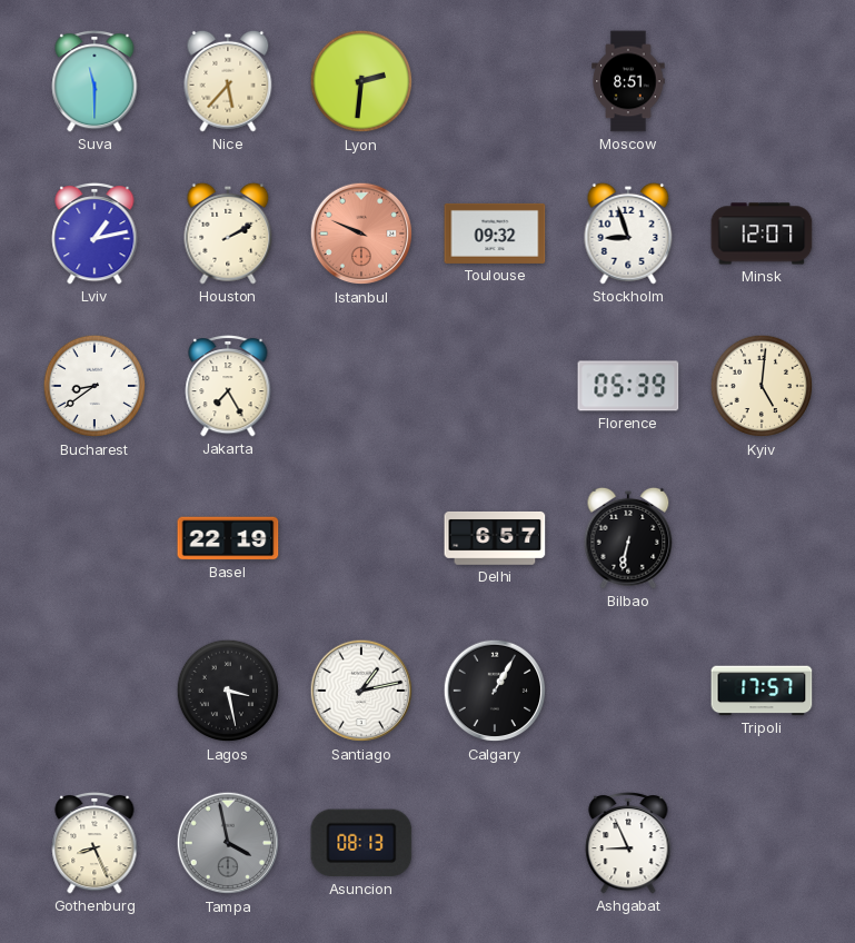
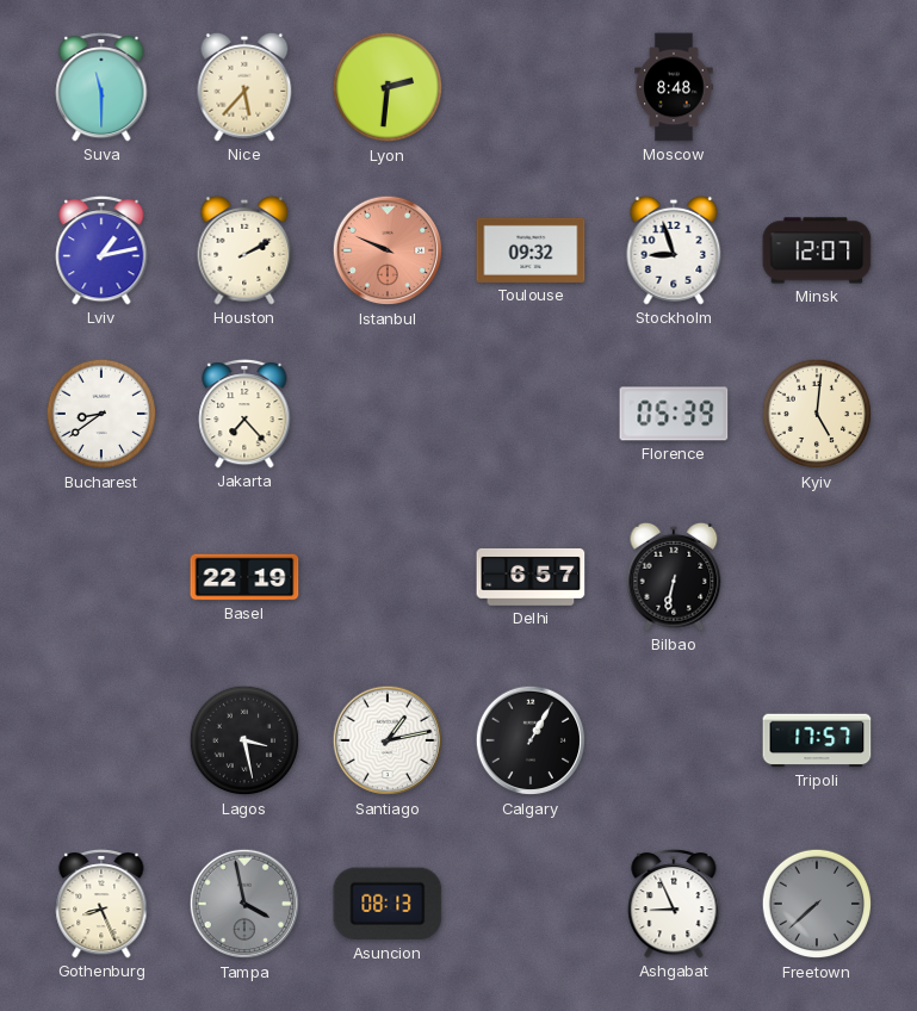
Moscow: 8:51 -> 8:48 (674, 87)
Jakarta: 7:25 -> 7:23 (244, 414)
Freetown: none -> 7:38 (817, 904)
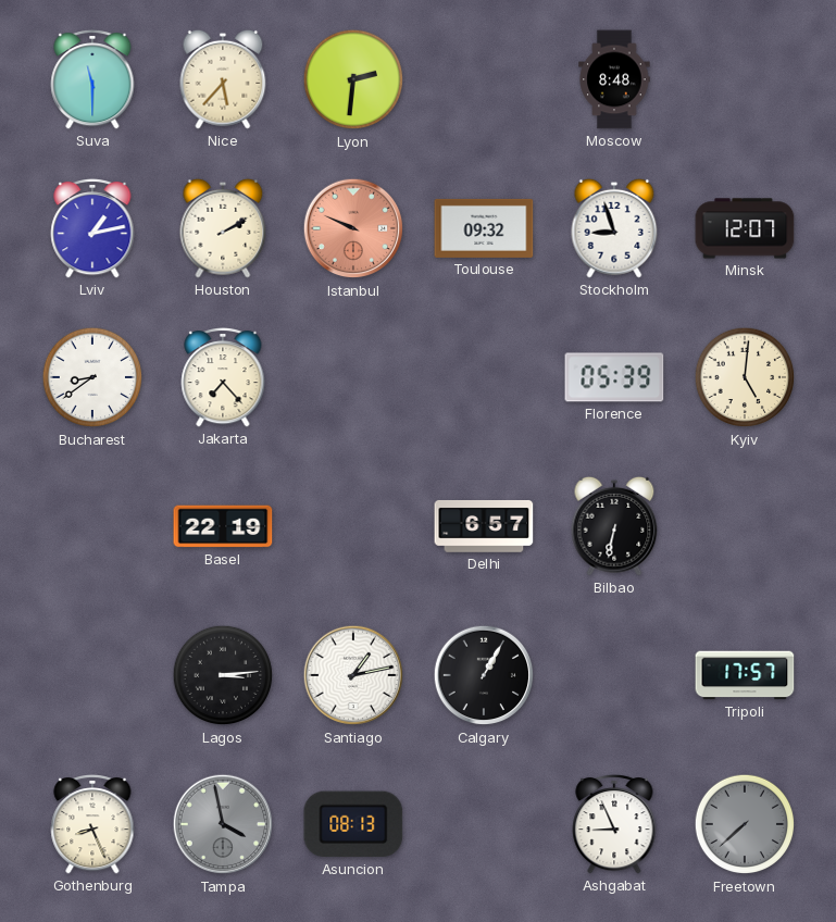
Lagos: 3:28 -> 3:14 (223, 675)
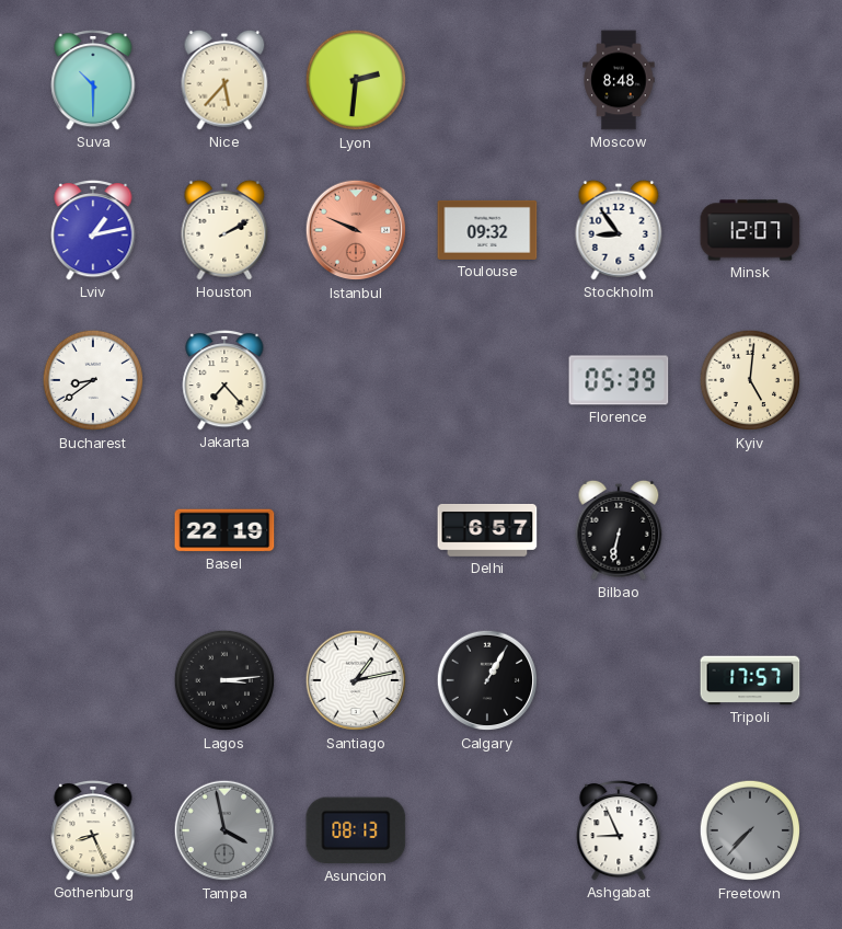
Suva: 11:30 -> 10:30 (93, 80)
Stockholm: 8:57 -> 8:54 (619, 230)
Freetown: 7:38 -> 7:37 (750, 830)
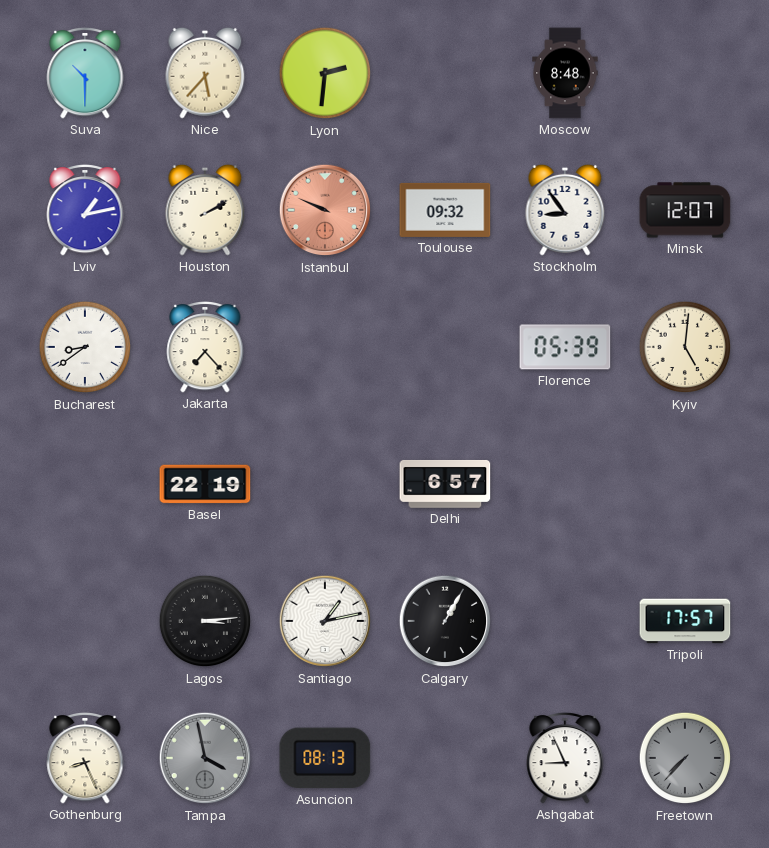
Bilbao: 6:32 -> none (619, 530)
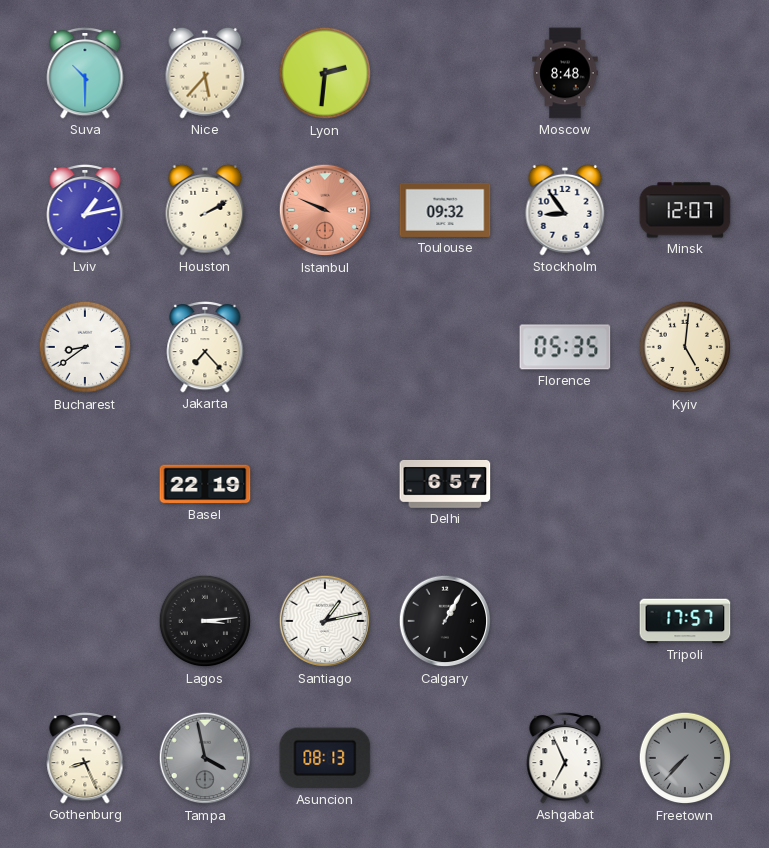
Florence: 05:39 -> 05:35 (565, 347)
Ashgabat: 8:56 -> 6:56 (565, 758)
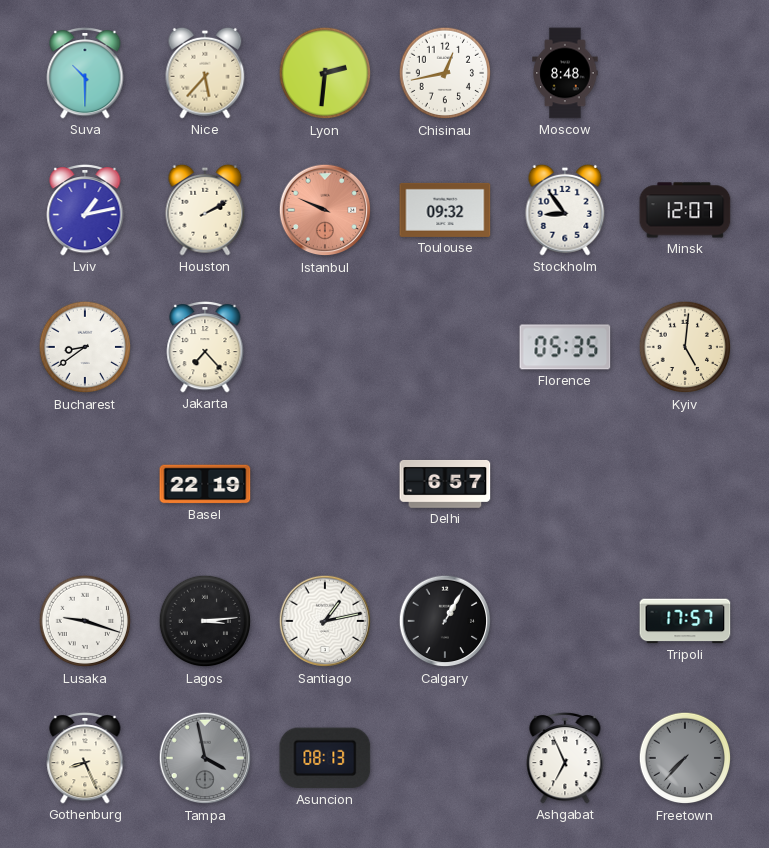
Chisinau: none -> 12:43 (445, 73)
Lusaka: none -> 9:18 (85, 621)
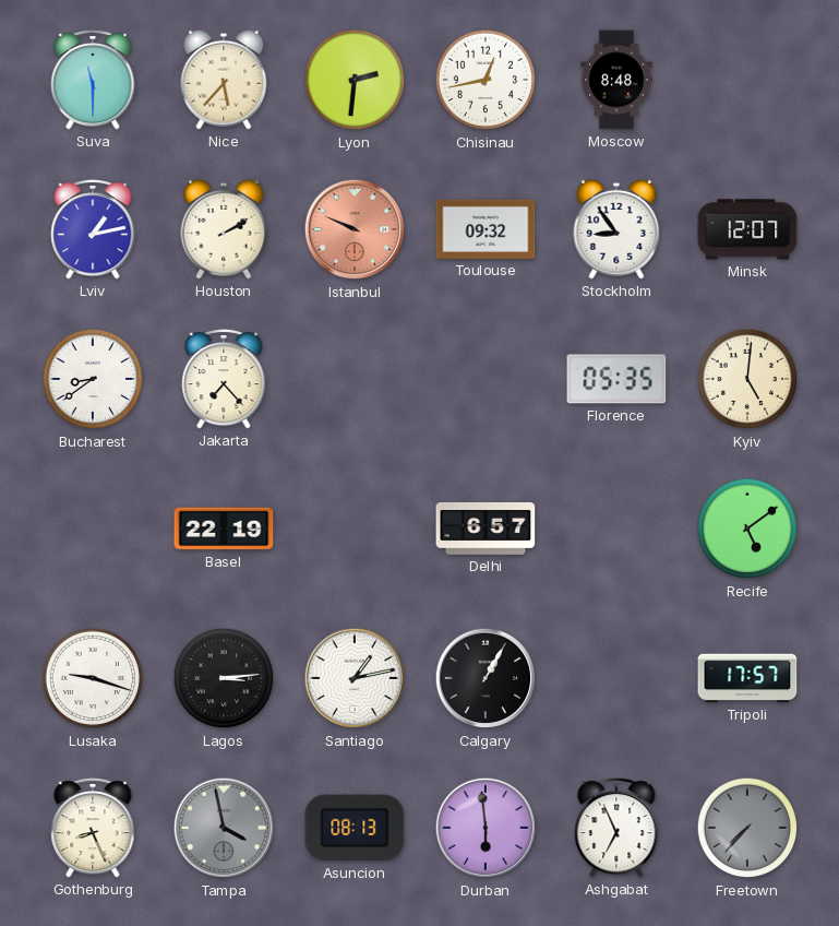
Suva: 10:30 -> 11:30 (93, 80)
Recife: none -> 5:09 (747, 529)
Durban: none -> 5:59 (486, 828)
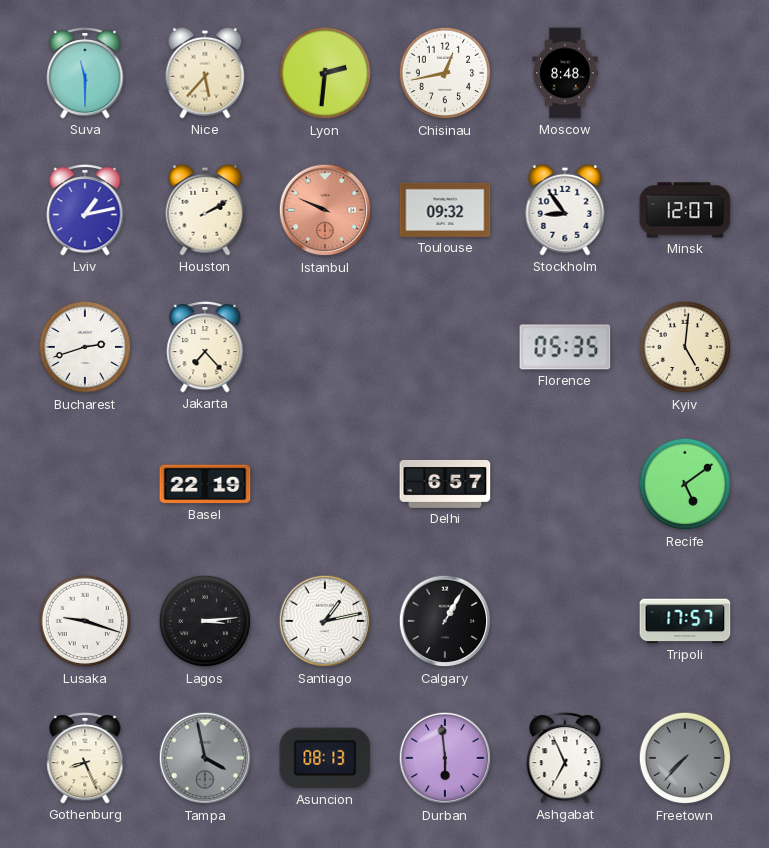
Bucharest: 8:39 -> 2:42 (85, 347)
